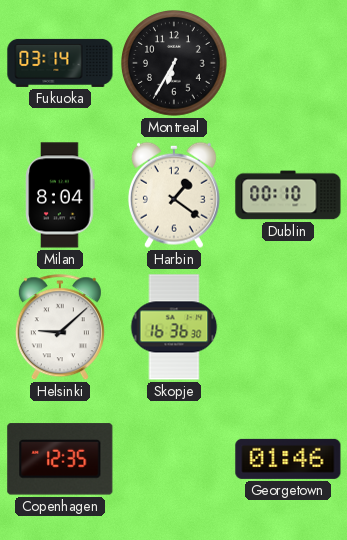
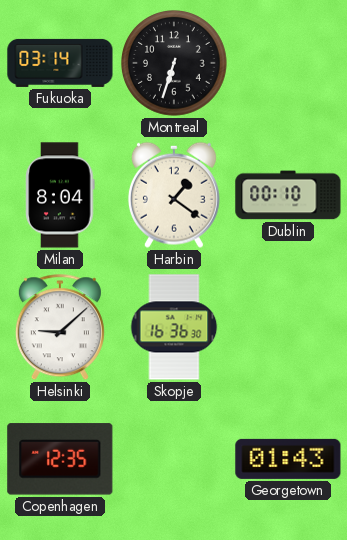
Montreal: 6:35 -> 6:33 (175, 64)
Georgetown: 01:46 -> 01:43 (288, 459)
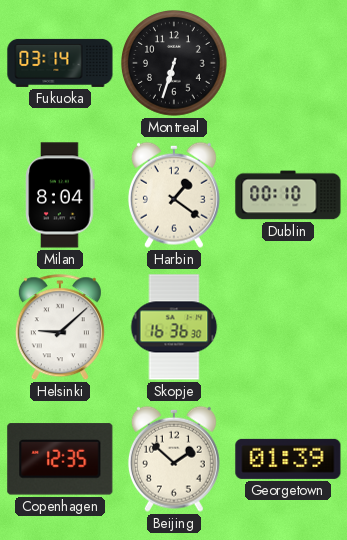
Beijing: none -> 1:52 (174, 459)
Georgetown: 01:43 -> 01:39 (288, 459)
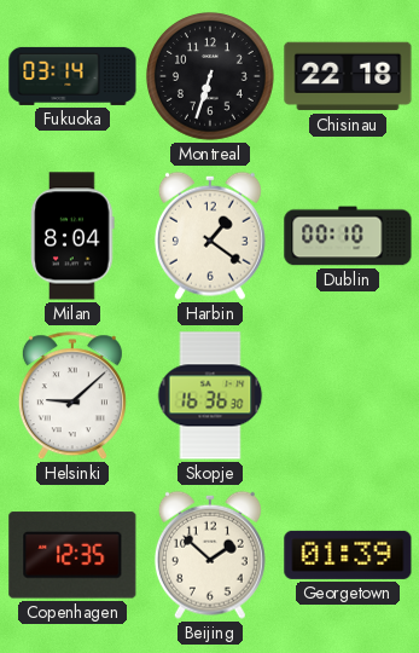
Chisinau: none -> 22:18 (348, 76)
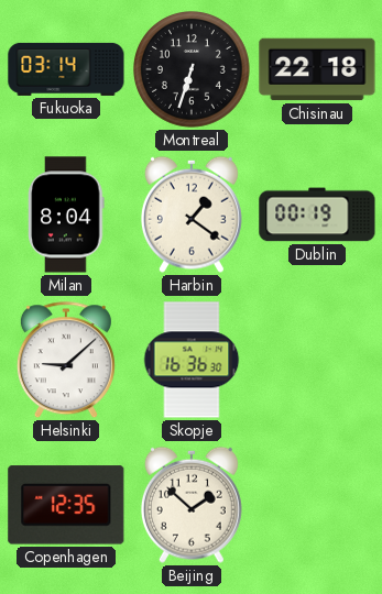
Dublin: 00:10 -> 00:19 (317, 215)
Georgetown: 01:39 -> none (348, 555)
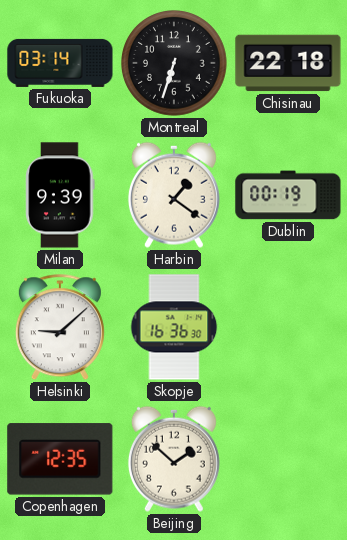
Milan: 8:04 -> 9:39 (60, 195)
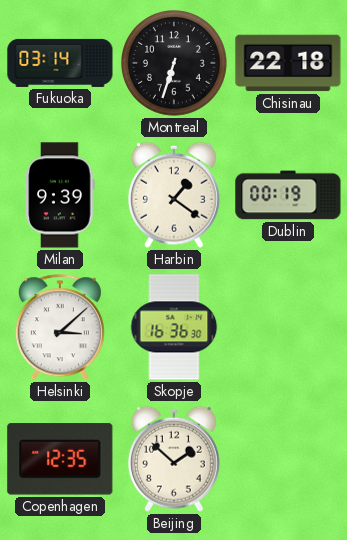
Helsinki: 9:08 -> 3:08 (60, 328)
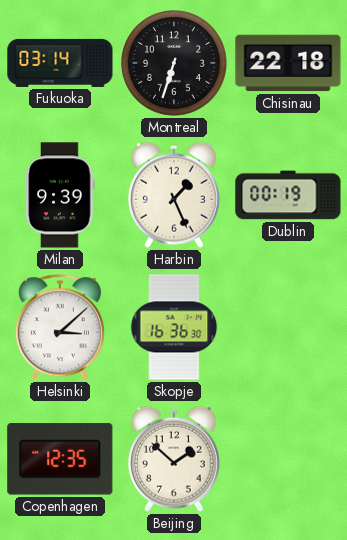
Harbin: 1:21 -> 1:26 (174, 195)
